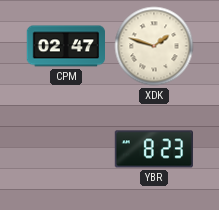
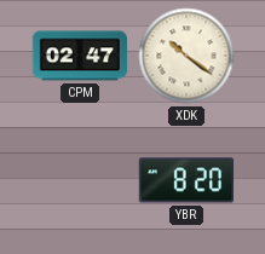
XDK: 1:48 -> 10:21 (186, 56)
YBR: 8:23 -> 8:20 (185, 180)
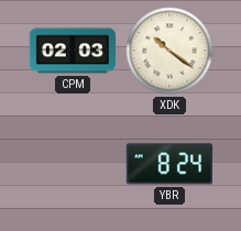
CPM: 02:47 -> 02:03 (72, 51)
YBR: 8:20 -> 8:24 (168, 164)
